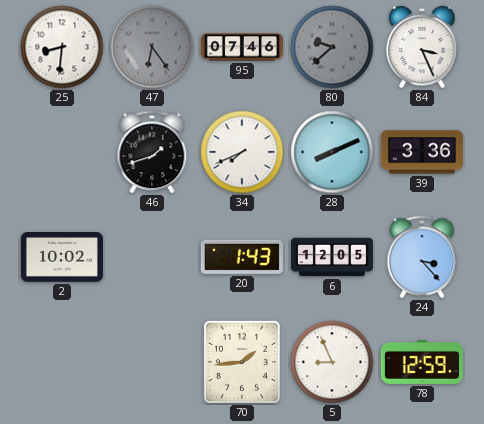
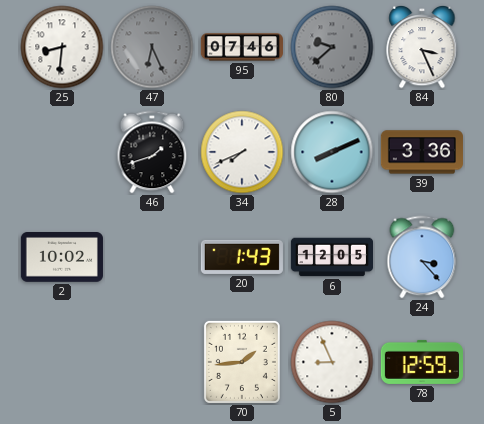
47: 6:24 -> 6:26 (152, 47)
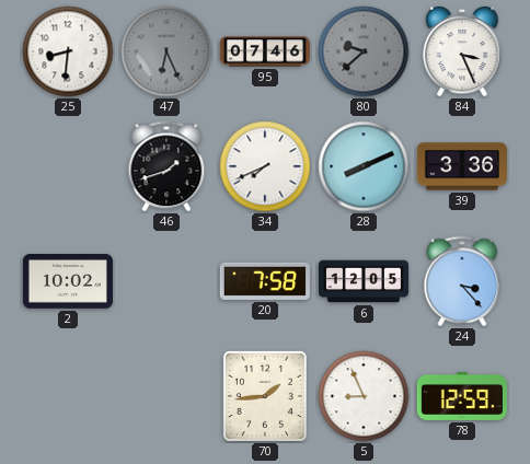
20: 1:43 -> 7:58 (265, 281)
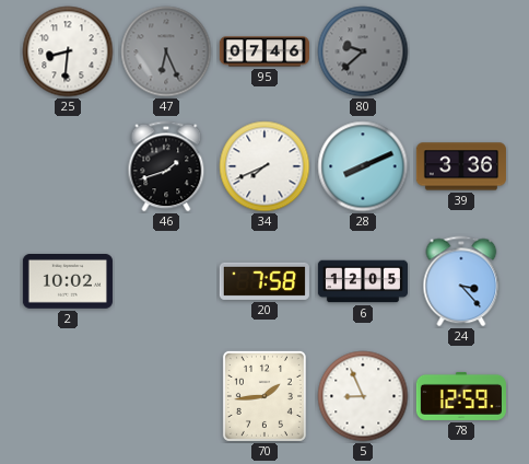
84: 3:26 -> none (462, 51)
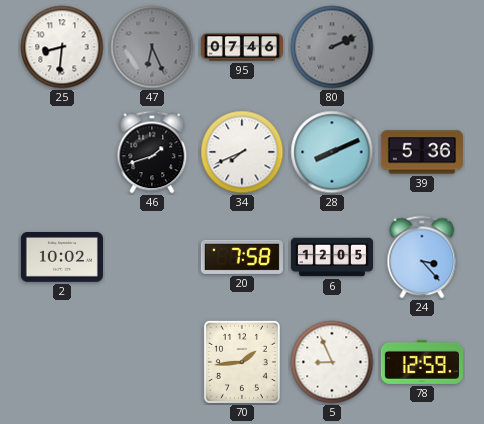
80: 9:38 -> 2:11 (332, 47)
39: 3:36 -> 5:36 (422, 152)
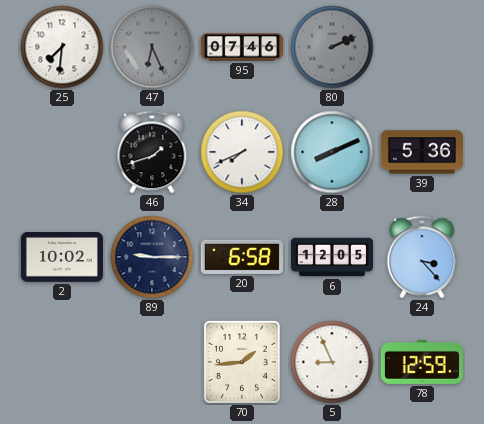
25: 8:31 -> 7:31 (62, 47)
89: none -> 9:15 (152, 257)
20: 7:58 -> 6:58 (242, 257)
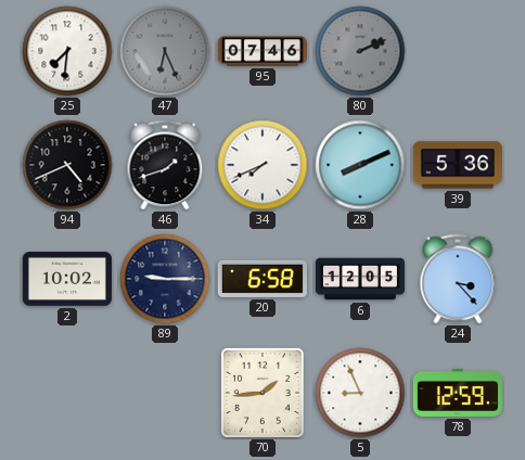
94: none -> 4:41 (67, 165)
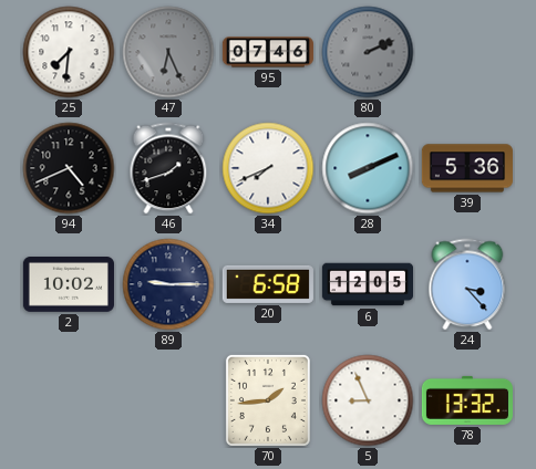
78: 12:59 -> 13:32 (467, 400)
